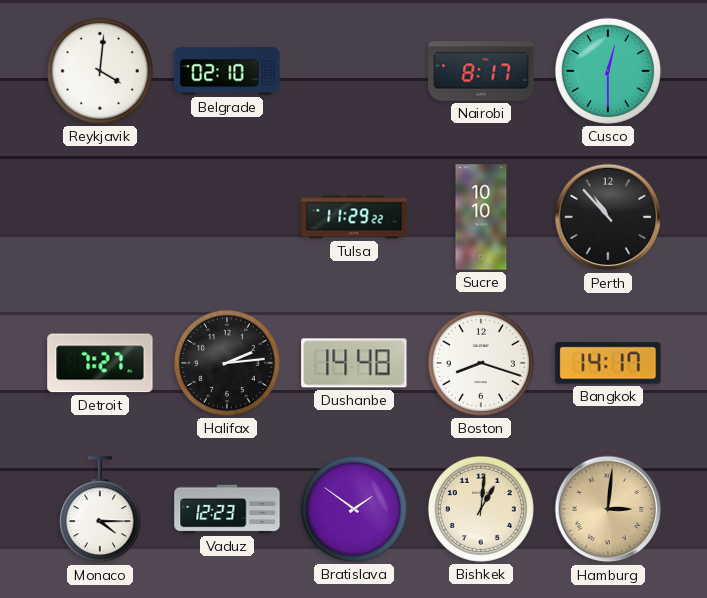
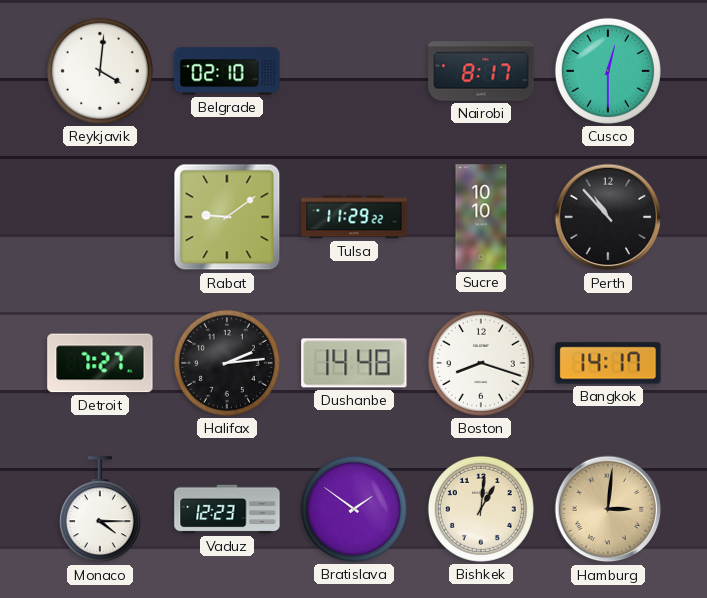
Rabat: none -> 9:09 (227, 217)
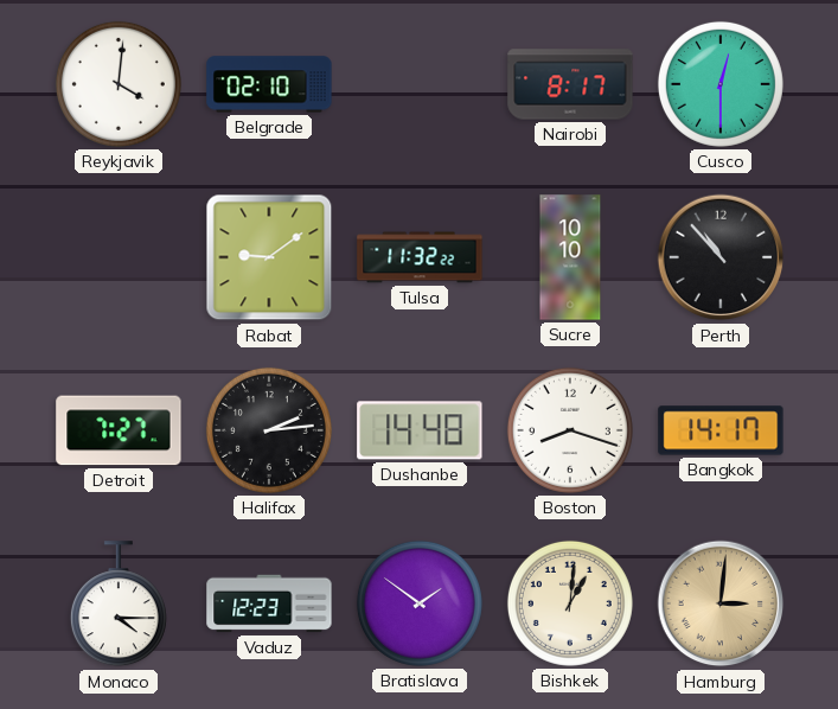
Tulsa: 11:29 -> 11:32 (420, 257)
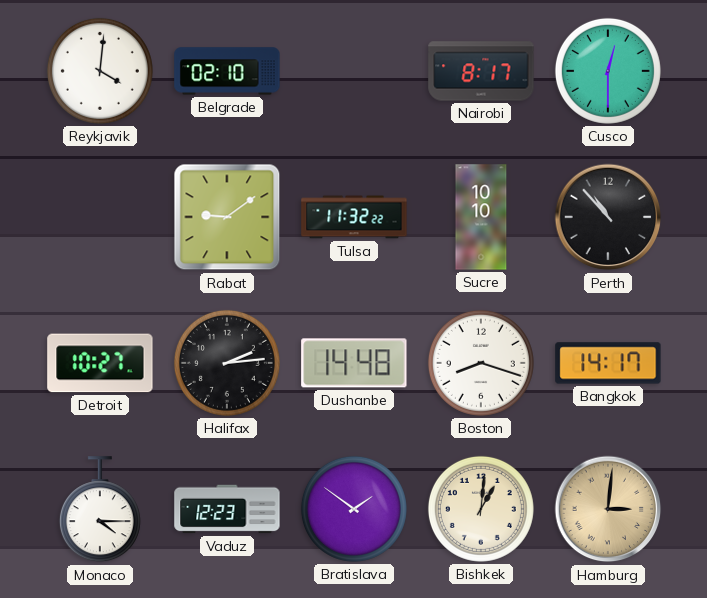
Detroit: 7:27 -> 10:27 (100, 363)
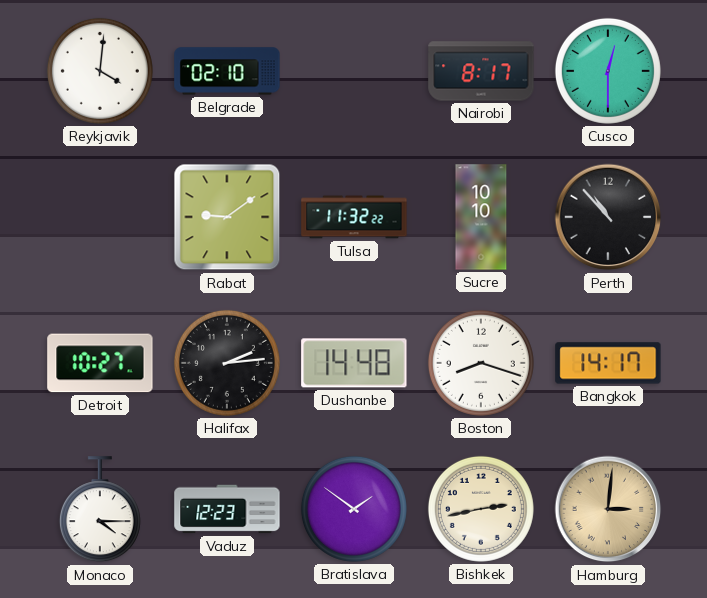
Bishkek: 1:01 -> 2:43 (481, 509)
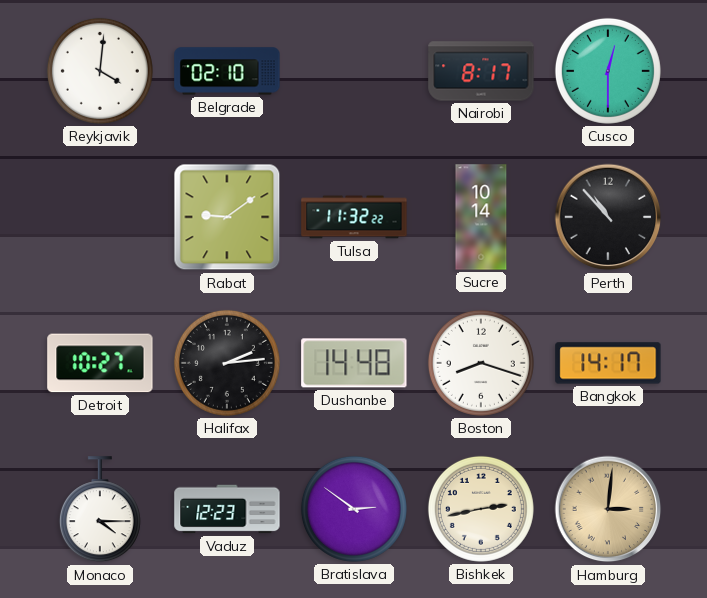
Sucre: 10:10 -> 10:14 (481, 217)
Bratislava: 1:51 -> 2:51 (354, 509)
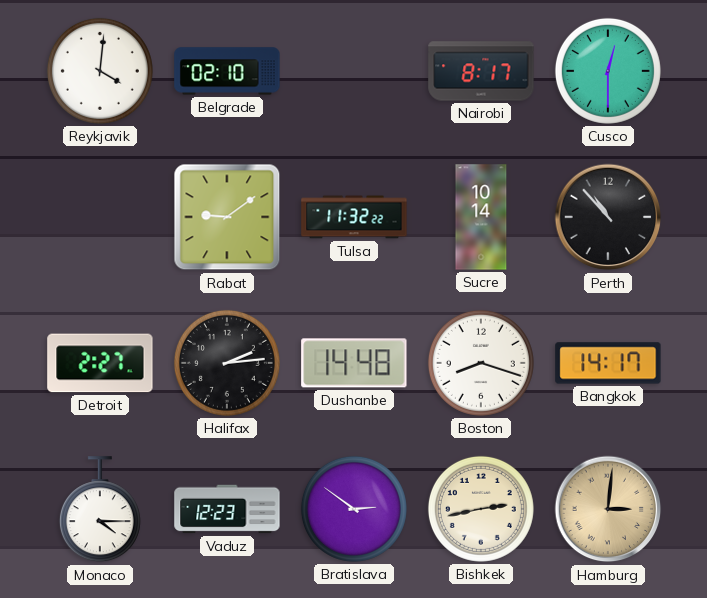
Detroit: 10:27 -> 2:27 (100, 363)
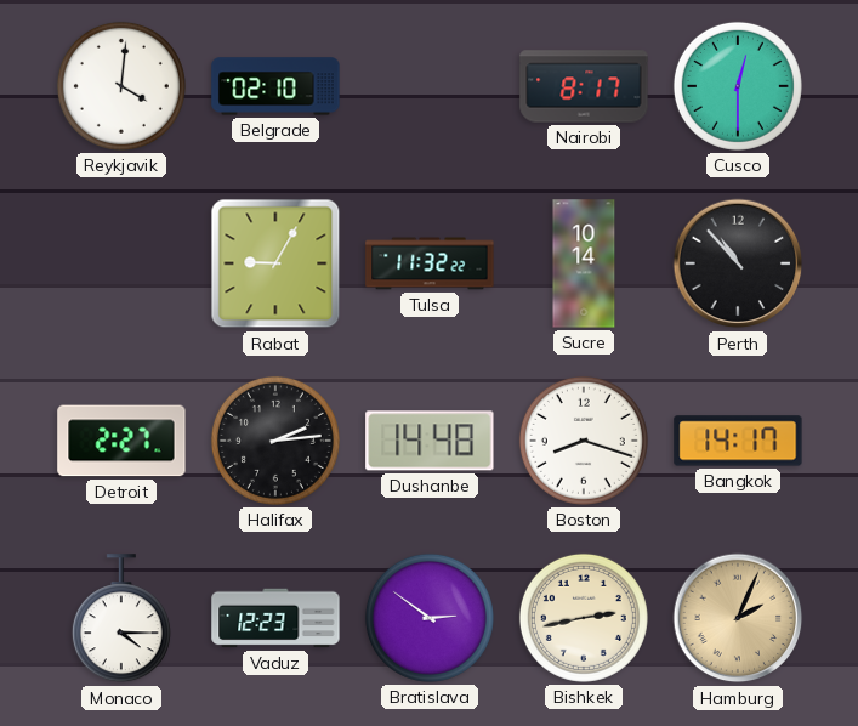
Rabat: 9:09 -> 9:05 (275, 263)
Hamburg: 3:01 -> 2:04 (738, 618)
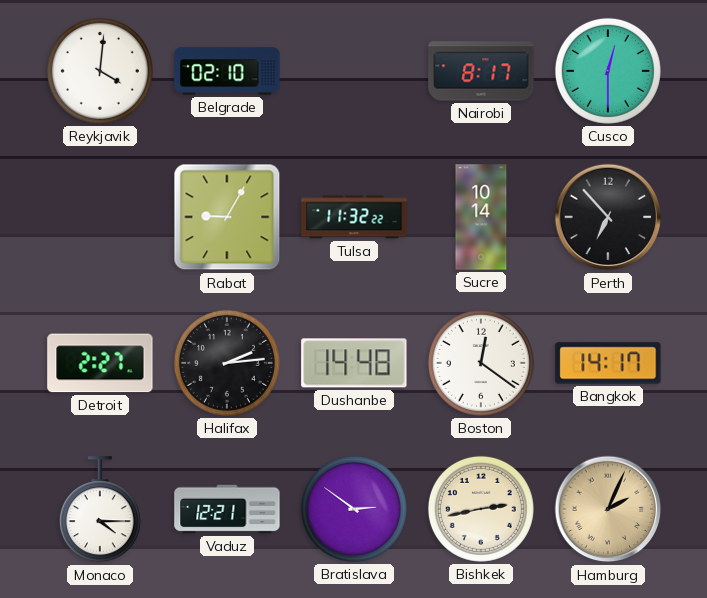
Perth: 10:53 -> 6:53 (608, 217)
Boston: 8:18 -> 12:21 (481, 363)
Vaduz: 12:23 -> 12:21 (227, 509)
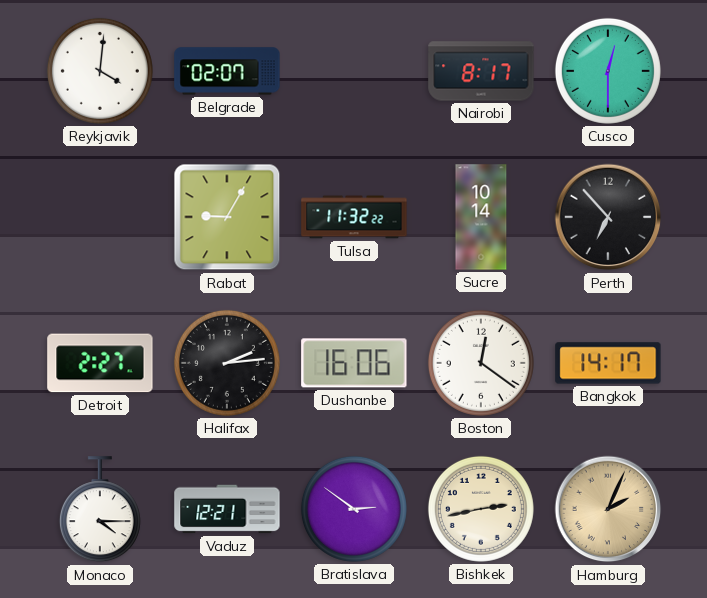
Belgrade: 02:10 -> 02:07 (227, 71)
Dushanbe: 14:48 -> 16:06 (354, 363)
